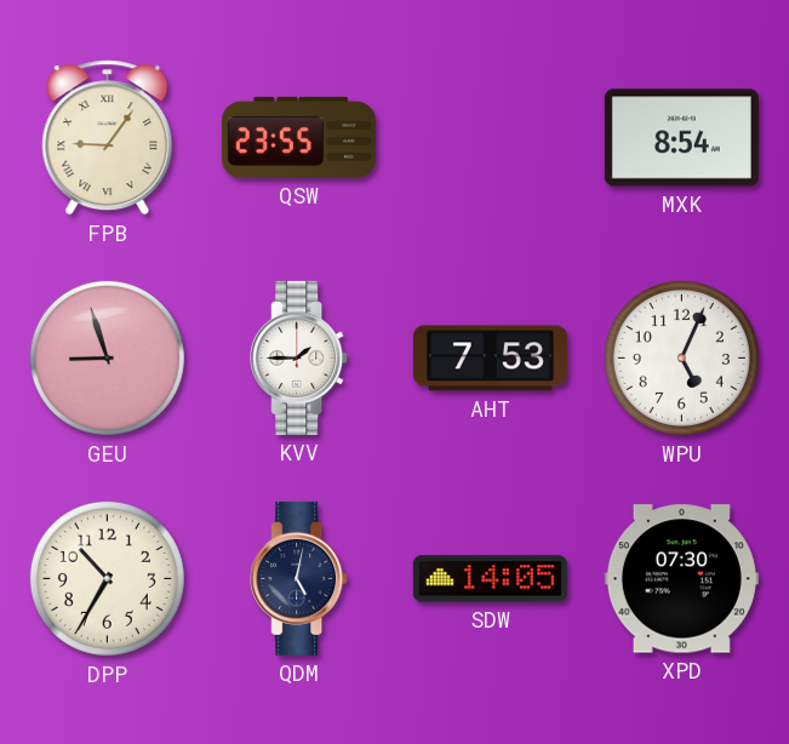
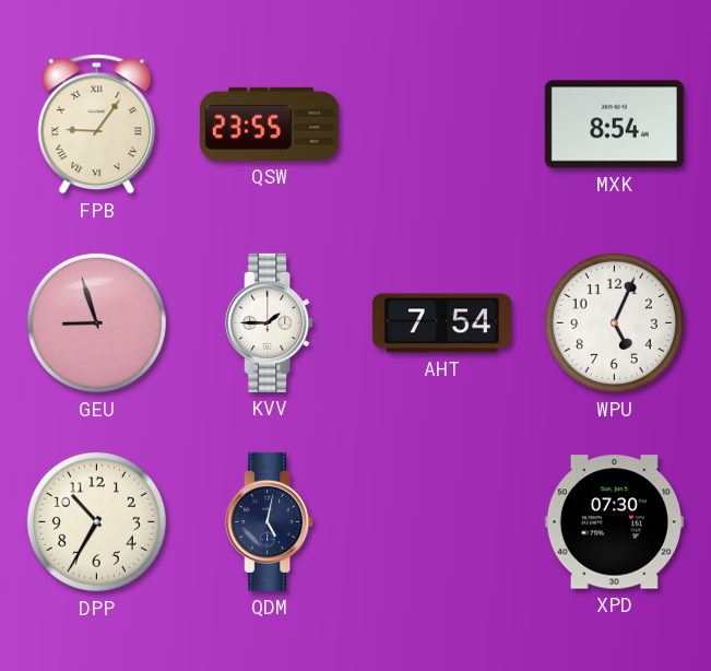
AHT: 7:53 -> 7:54 (441, 323)
SDW: 14:05 -> none (490, 579)
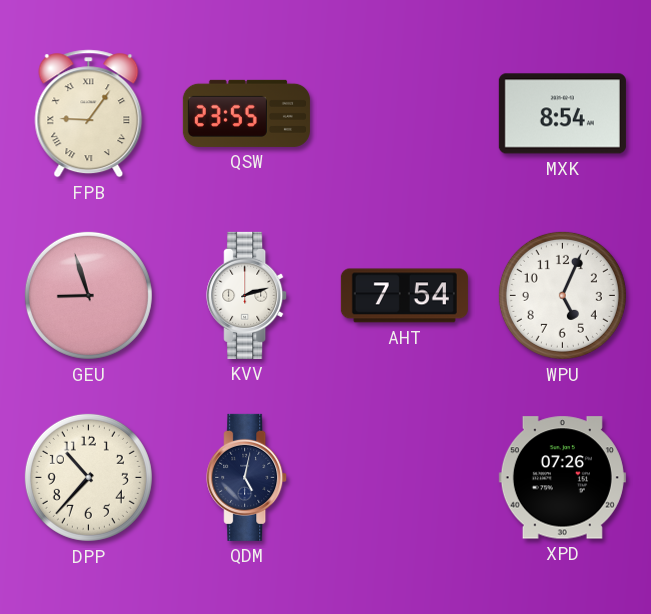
KVV: 1:45 -> 2:12 (247, 295)
DPP: 10:35 -> 10:37 (88, 477)
XPD: 07:30 -> 07:26 (562, 478)
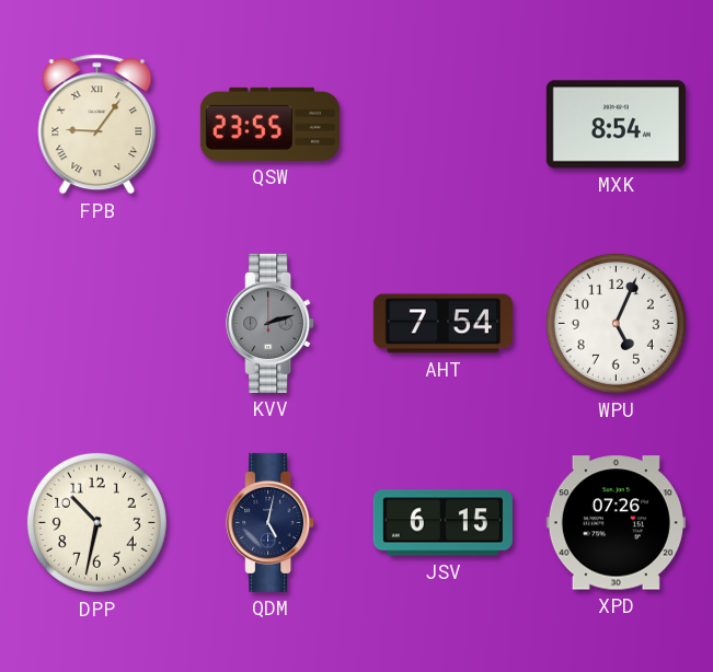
GEU: 8:57 -> none (88, 295)
KVV dial: white -> grey (271, 323)
DPP: 10:37 -> 10:32 (96, 522)
JSV: none -> 6:15 (442, 523)
